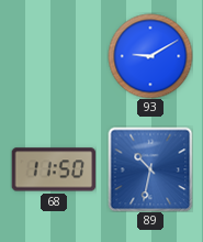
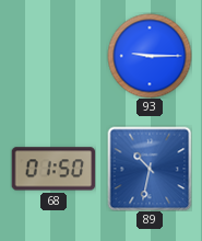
93: 9:10 -> 9:15 (150, 56)
68: 11:50 -> 01:50 (54, 169)
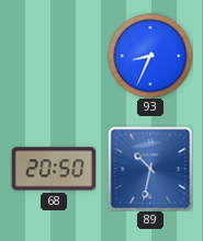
93: 9:15 -> 8:34 (150, 56)
68: 01:50 -> 20:50 (54, 169)
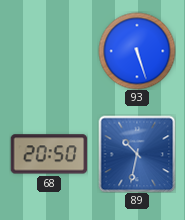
93: 8:34 -> 5:27 (137, 51)
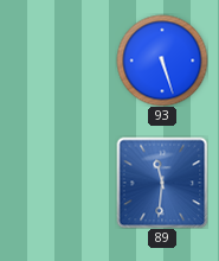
68: 20:50 -> none (49, 154)
89: 10:32 -> 11:31 (162, 183)
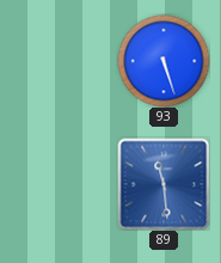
89: 11:31 -> 11:29 (164, 184)
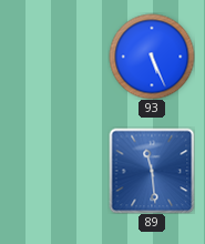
93: 5:27 -> 5:26 (152, 57)
